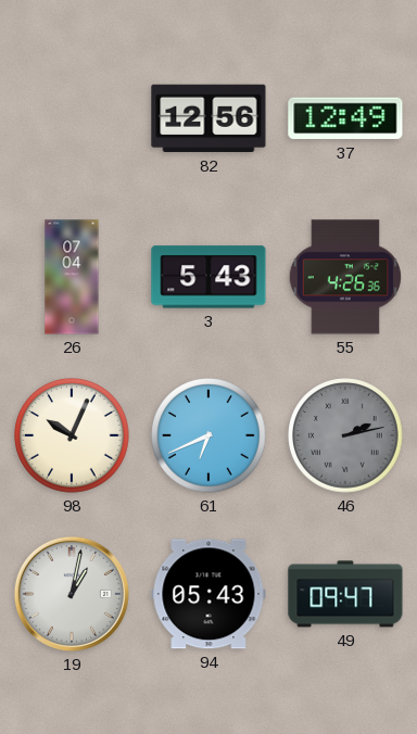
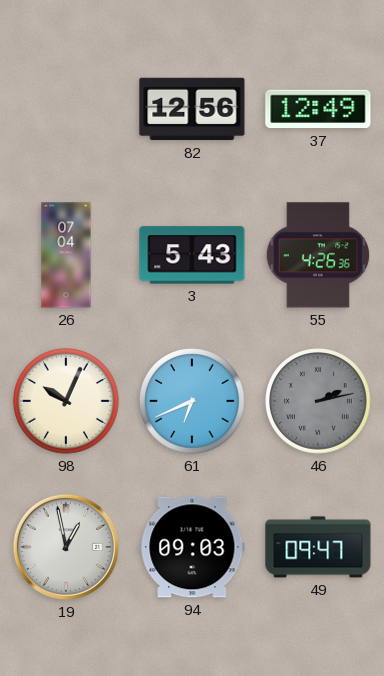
19: 1:02 -> 12:58 (66, 547)
94: 05:43 -> 09:03 (192, 547)
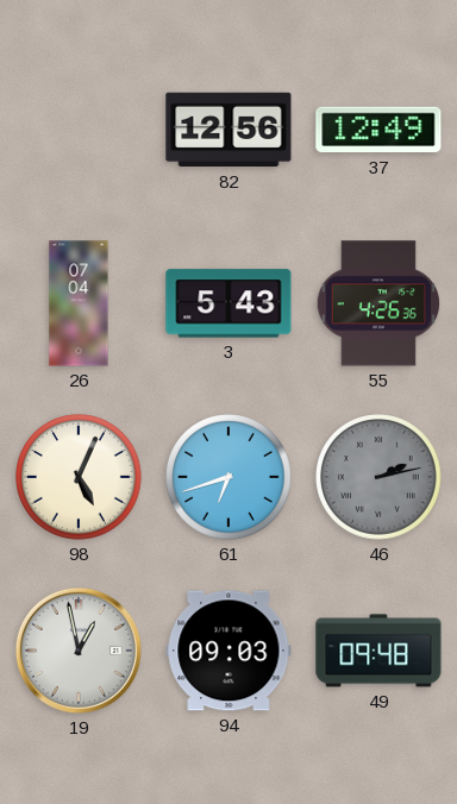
98: 10:04 -> 5:04 (79, 477)
61: 6:41 -> 6:42 (228, 477)
49: 09:47 -> 09:48 (378, 651)
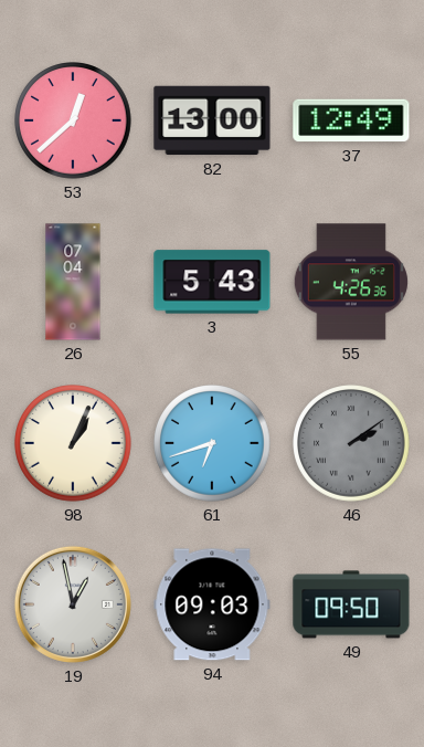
53: none -> 12:38 (73, 120)
82: 12:56 -> 13:00 (212, 120)
98: 5:04 -> 1:04 (73, 443)
46: 2:13 -> 2:09 (351, 443)
49: 09:48 -> 09:50 (351, 604)
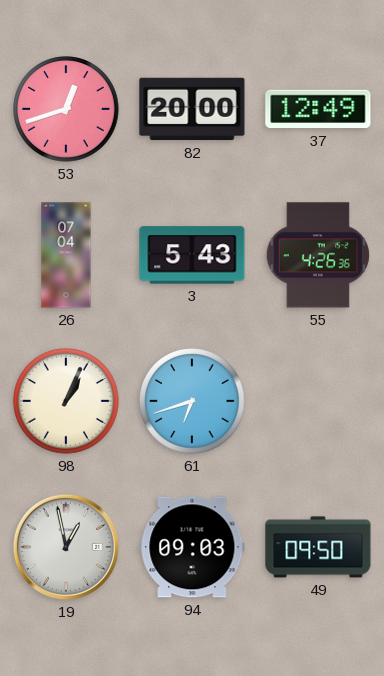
53: 12:38 -> 12:42 (66, 109)
82: 13:00 -> 20:00 (192, 109)
46: 2:09 -> none (351, 443)
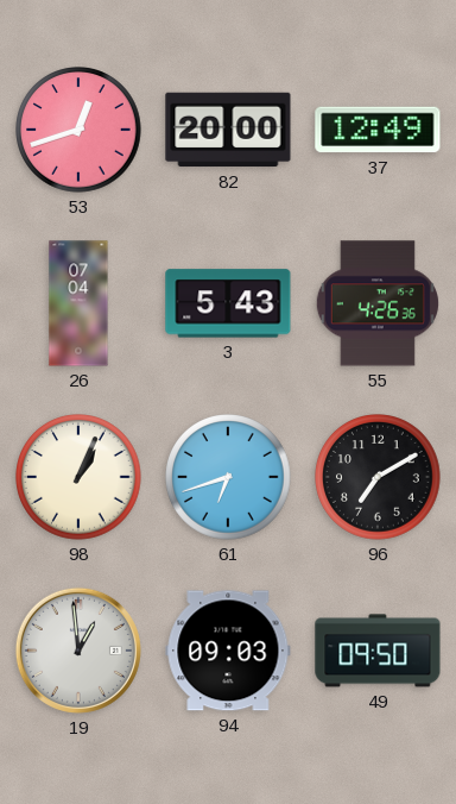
96: none -> 7:10 (378, 477)
19: 12:58 -> 12:59 (78, 651)
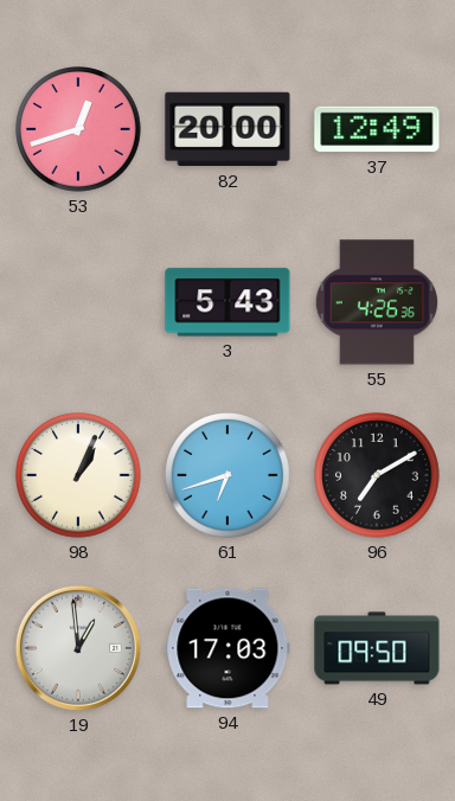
26: 07:04 -> none (78, 303)
94: 09:03 -> 17:03 (227, 648)
